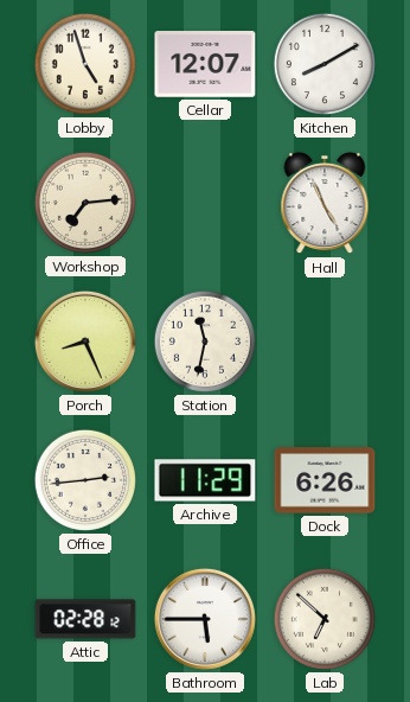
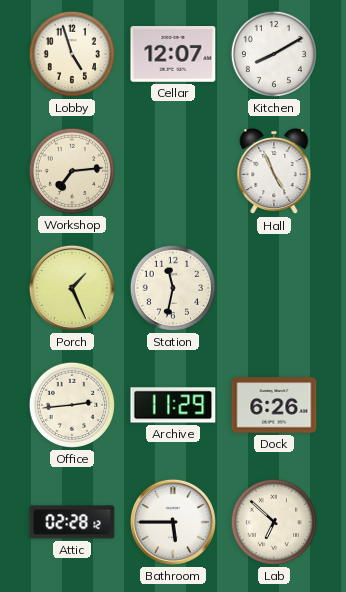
Porch: 8:26 -> 1:26 (72, 288)
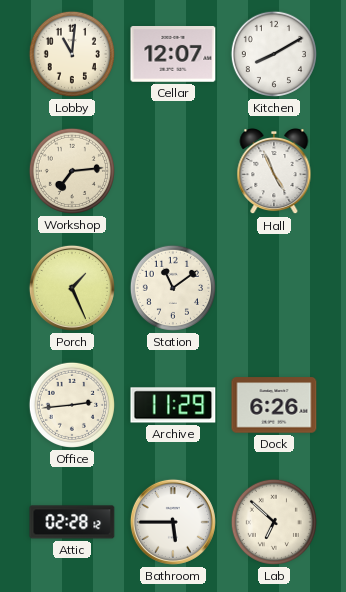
Lobby: 4:57 -> 11:01 (72, 54)
Station: 11:32 -> 11:09 (173, 288)
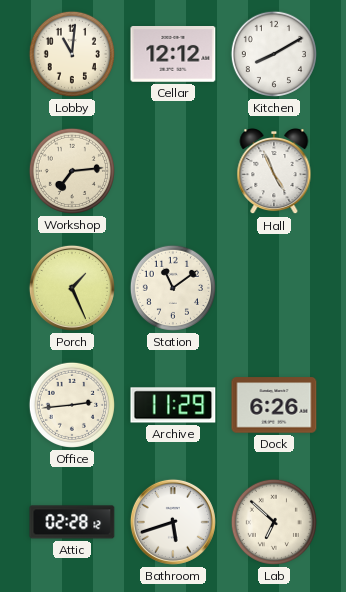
Cellar: 12:07 -> 12:12 (173, 54)
Bathroom: 5:45 -> 5:42 (173, 522)
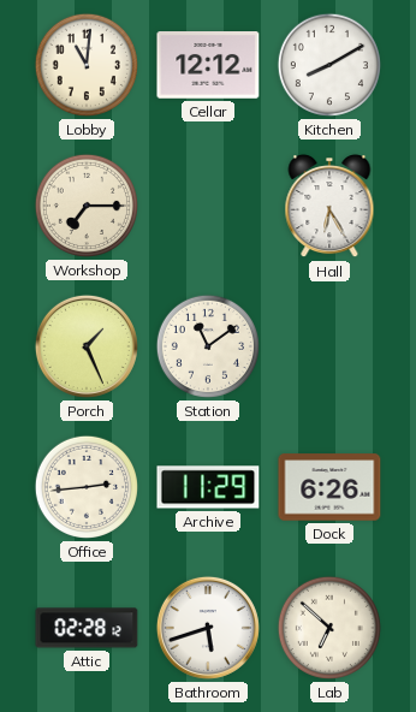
Workshop: 7:14 -> 7:15 (87, 206)
Hall: 4:56 -> 6:25 (329, 207)
